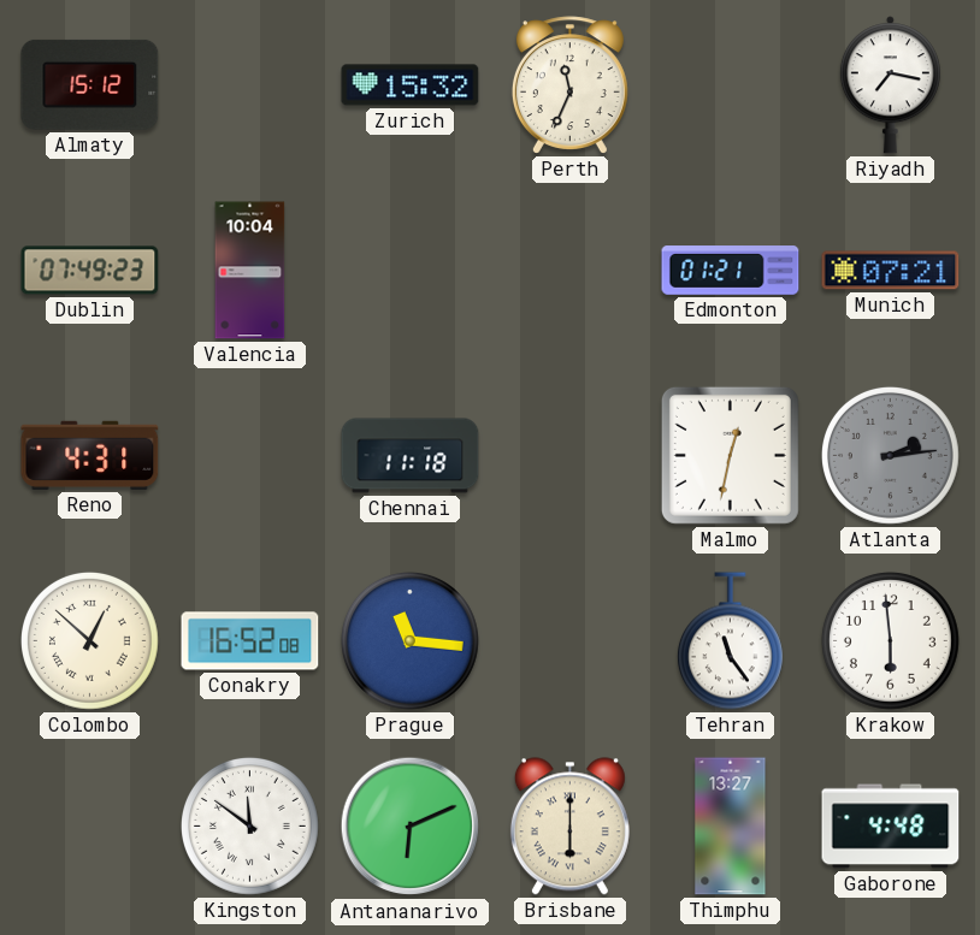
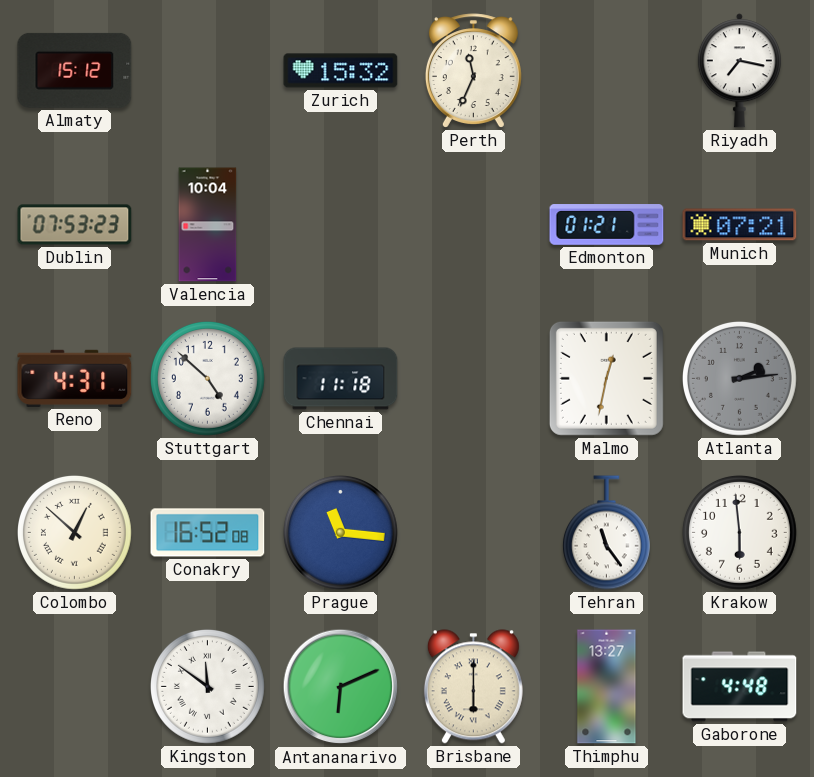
Dublin: 07:49 -> 07:53 (75, 225)
Stuttgart: none -> 4:52 (207, 378)
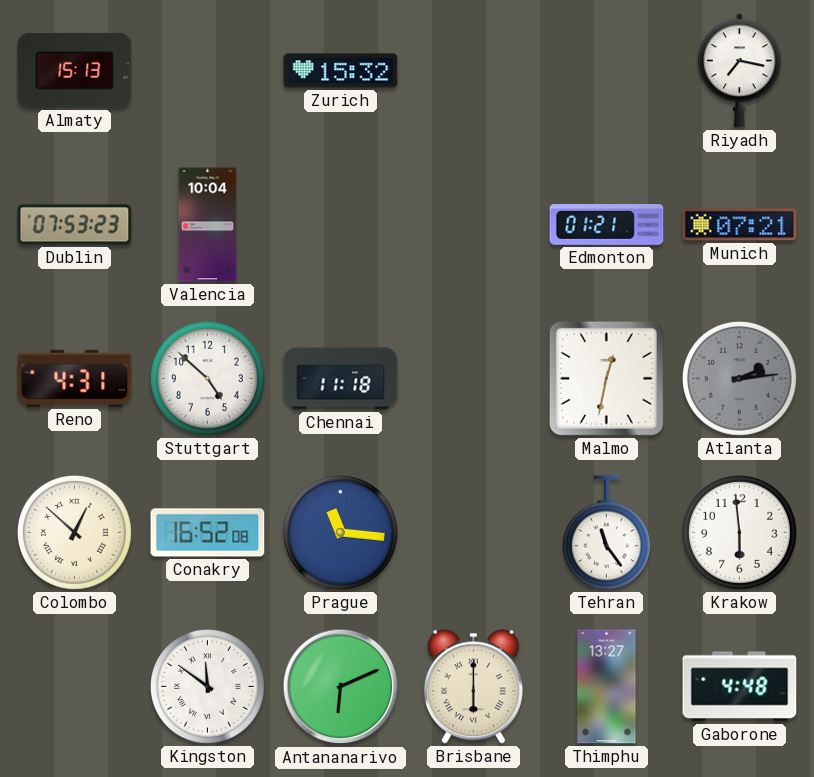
Almaty: 15:12 -> 15:13 (75, 70)
Perth: 11:34 -> none (473, 71)
